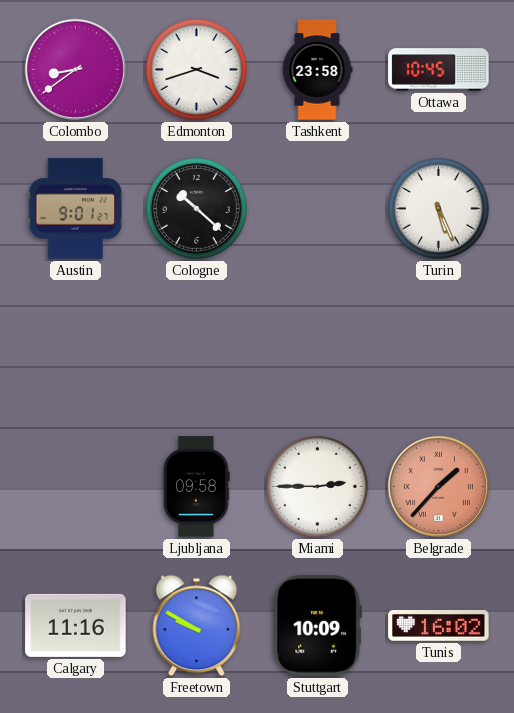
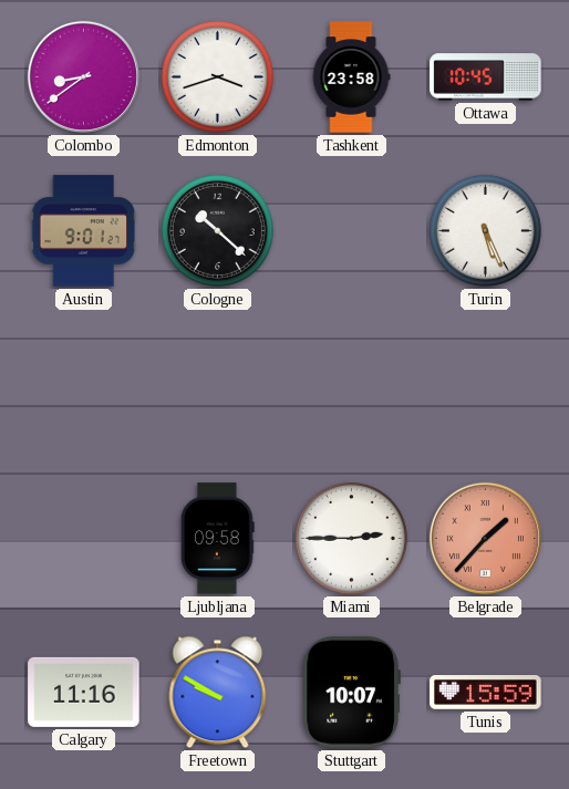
Stuttgart: 10:09 -> 10:07 (351, 693)
Tunis: 16:02 -> 15:59 (486, 693)
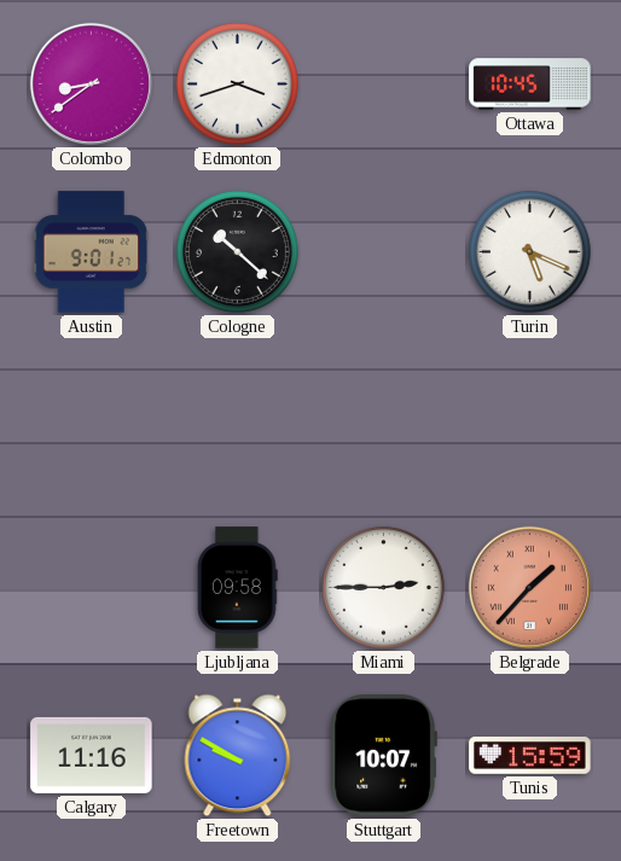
Tashkent: 23:58 -> none (351, 77)
Turin: 5:26 -> 5:19 (529, 251)
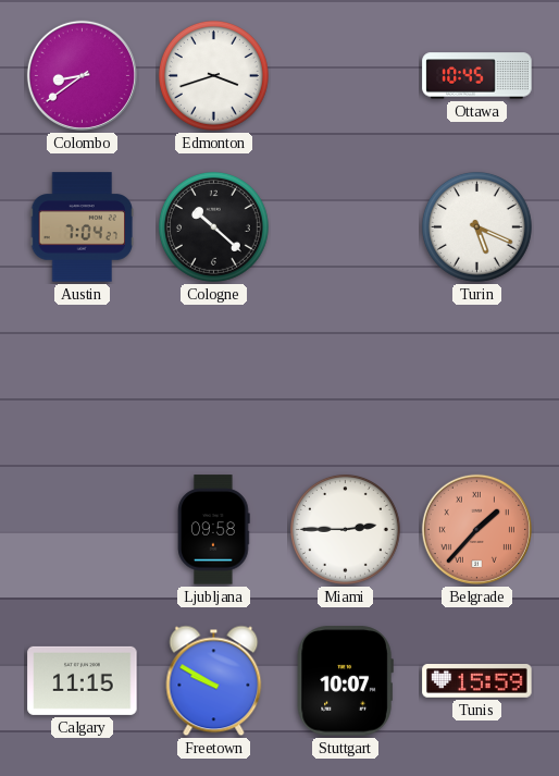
Austin: 9:01 -> 7:04 (82, 227)
Calgary: 11:16 -> 11:15 (83, 680)
